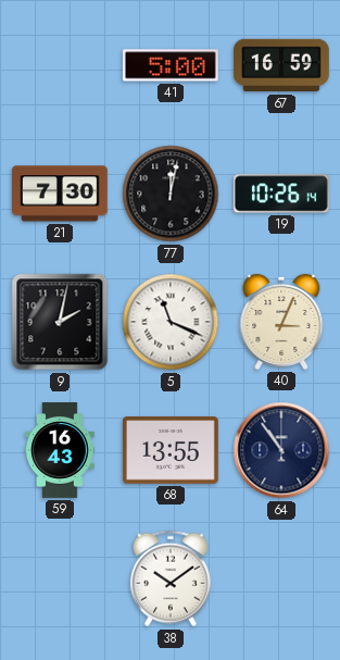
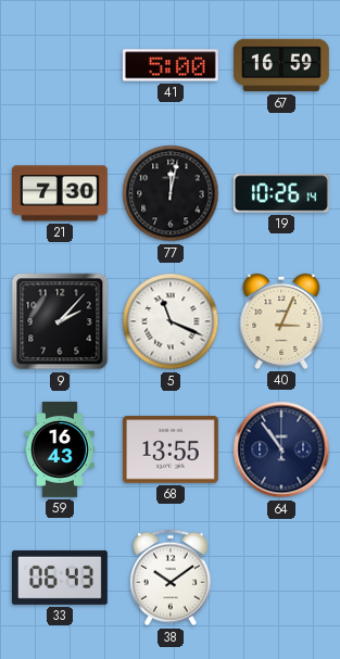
9: 2:02 -> 2:07 (60, 321)
33: none -> 06:43 (60, 578)
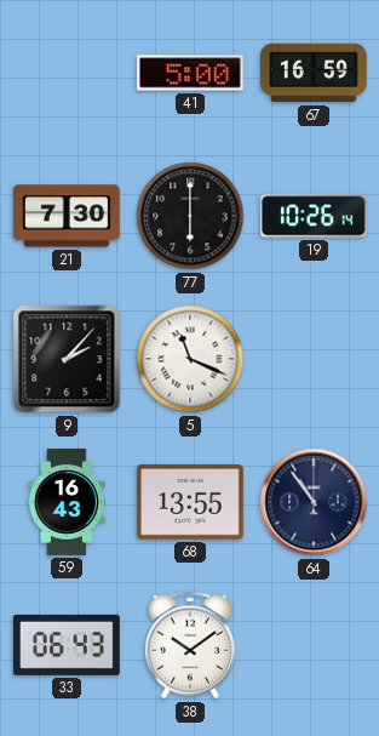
77: 12:02 -> 6:00 (190, 216)
40: 3:04 -> none (281, 321)
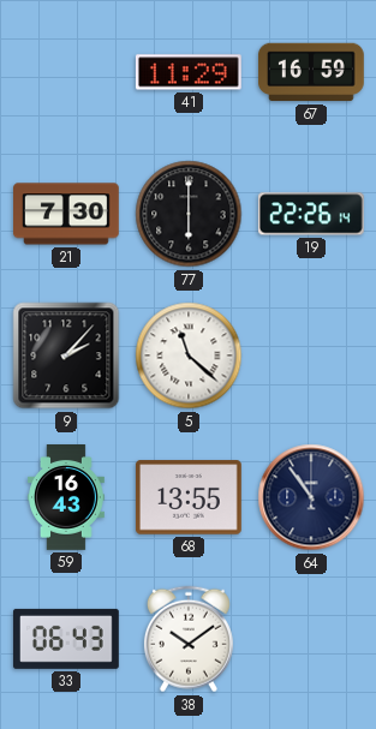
41: 5:00 -> 11:29 (189, 72)
19: 10:26 -> 22:26 (311, 214)
5: 11:19 -> 11:22 (189, 355)
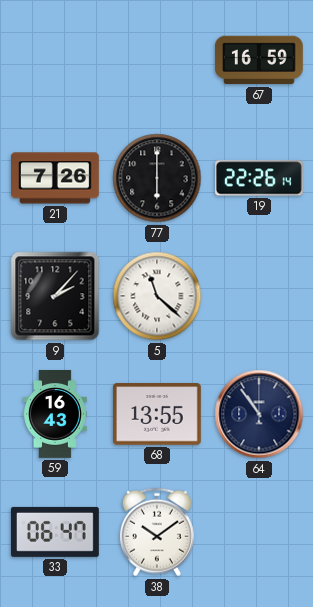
41: 11:29 -> none (189, 72)
21: 7:30 -> 7:26 (56, 178)
33: 06:43 -> 06:47 (55, 532)
